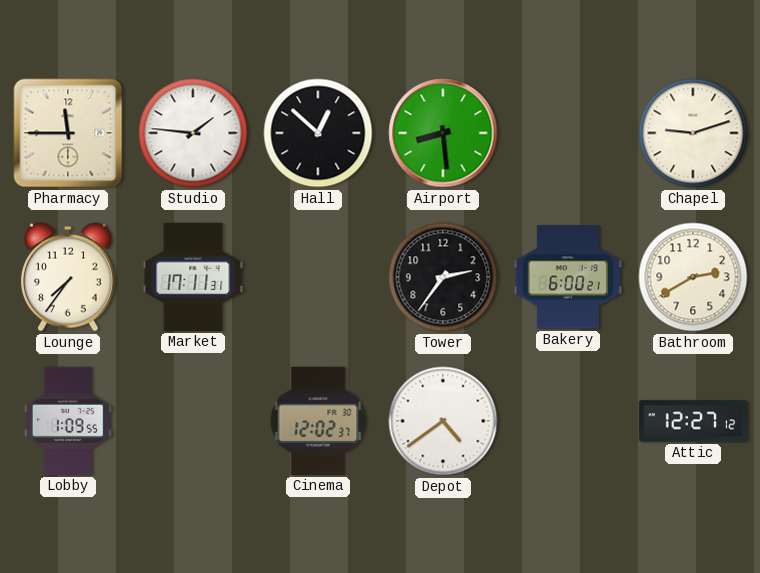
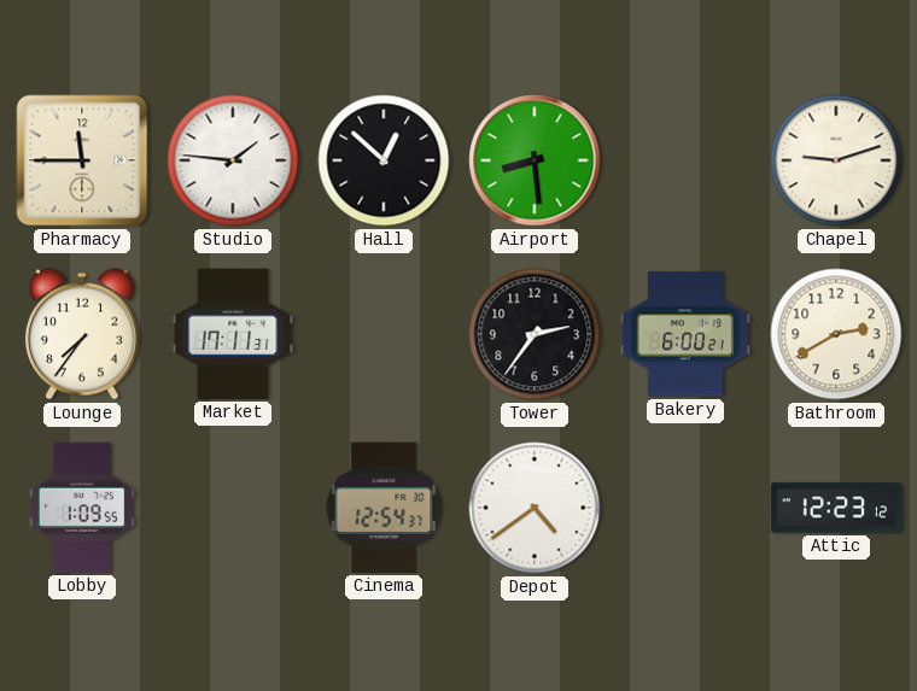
Cinema: 12:02 -> 12:54 (384, 508)
Attic: 12:27 -> 12:23 (835, 508)
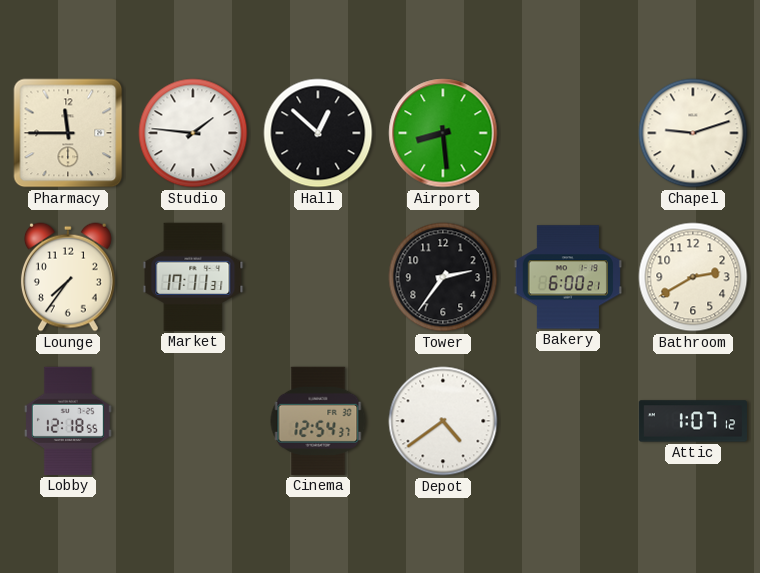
Lobby: 1:09 -> 12:18 (68, 421)
Attic: 12:23 -> 1:07 (692, 421)
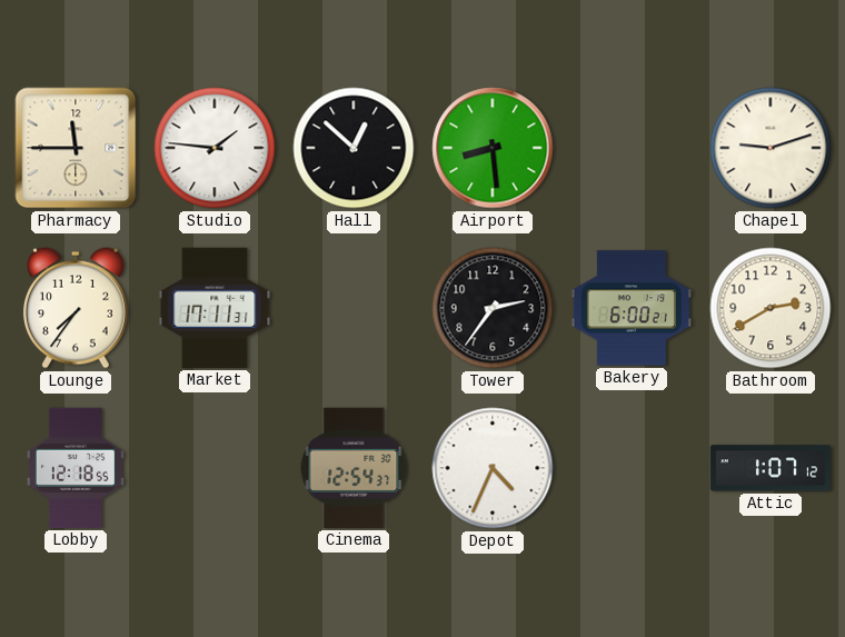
Depot: 4:39 -> 4:34 (493, 468)
